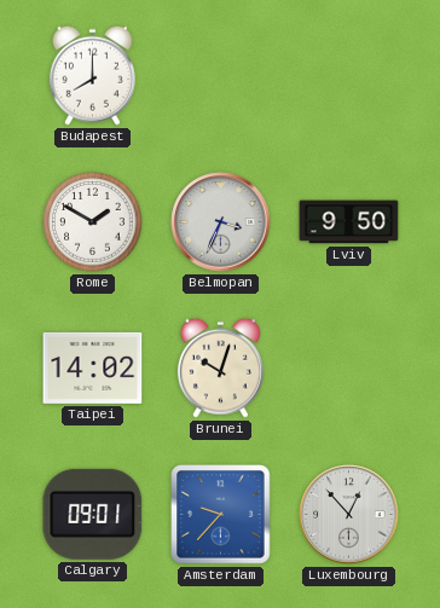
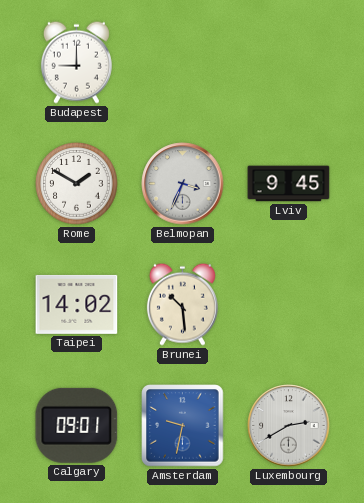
Budapest: 8:00 -> 9:00 (76, 62)
Lviv: 9:50 -> 9:45 (289, 184)
Brunei: 10:03 -> 10:29 (182, 304)
Amsterdam: 9:37 -> 9:32 (183, 426)
Luxembourg: 12:53 -> 2:40 (289, 426)
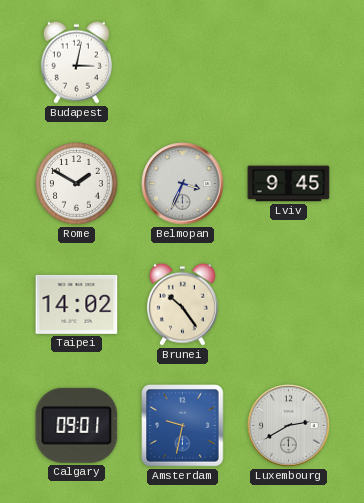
Budapest: 9:00 -> 3:02 (76, 62)
Brunei: 10:29 -> 10:24 (182, 304)
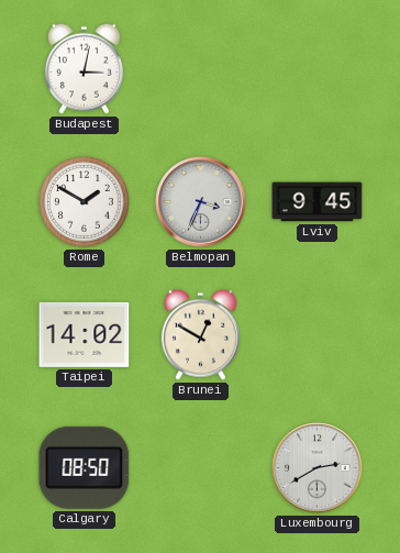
Brunei: 10:24 -> 12:50 (200, 334)
Calgary: 09:01 -> 08:50 (85, 467)
Amsterdam: 9:32 -> none (183, 426)
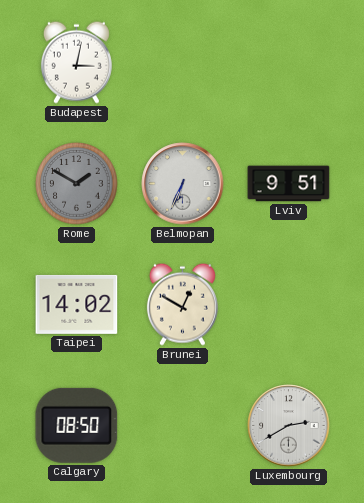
Rome dial: white -> grey (77, 184)
Belmopan: 3:34 -> 6:34 (183, 184)
Lviv: 9:45 -> 9:51 (289, 184)
